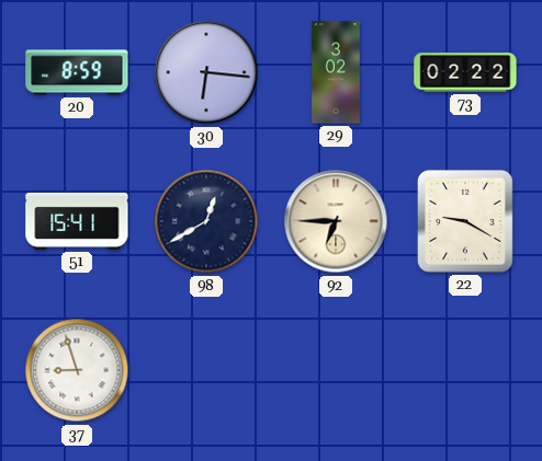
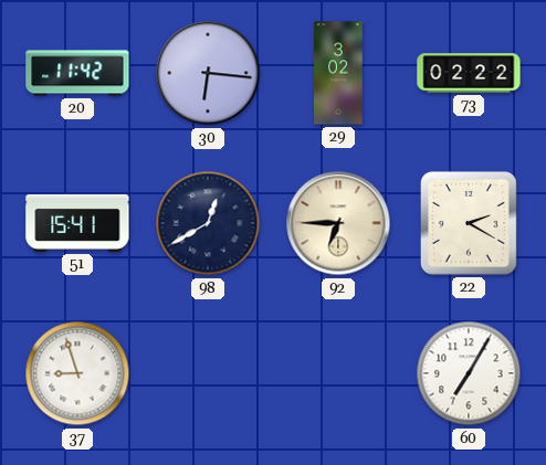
20: 8:59 -> 11:42 (77, 73)
22: 9:20 -> 2:20 (469, 223)
60: none -> 7:05 (469, 373)
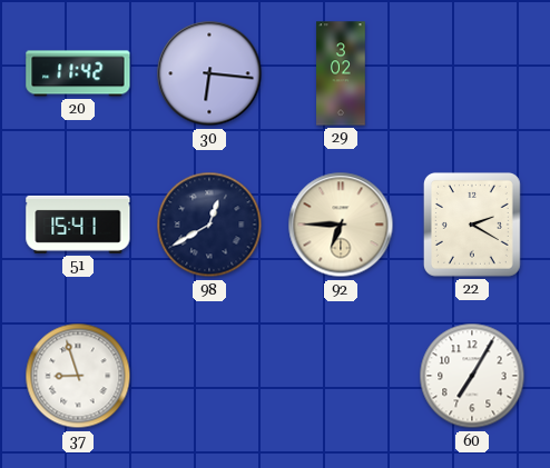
73: 02:22 -> none (469, 73)
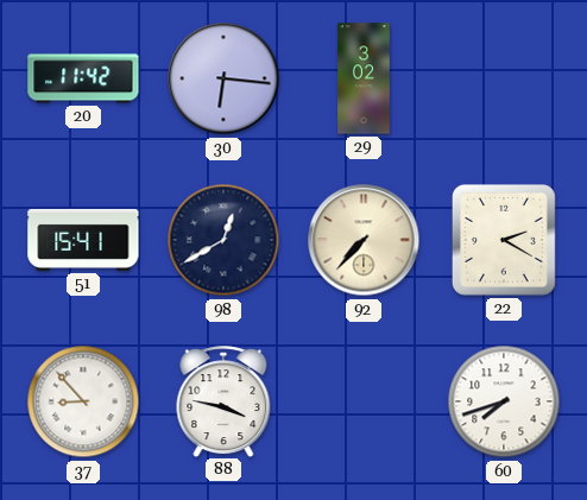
92: 6:45 -> 7:37 (364, 240)
37: 8:57 -> 8:53 (83, 401)
88: none -> 3:47 (223, 401)
60: 7:05 -> 7:42 (504, 401)
